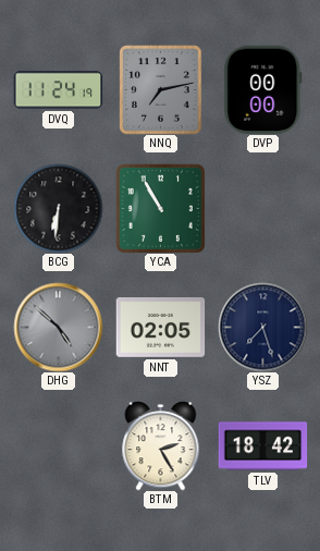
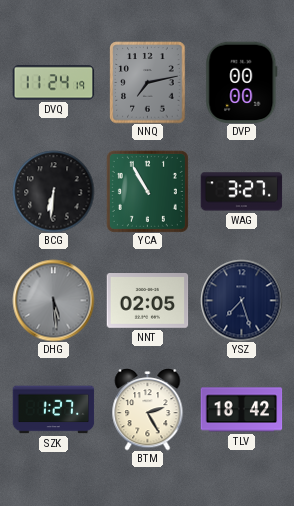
WAG: none -> 3:27 (241, 192)
DHG: 4:52 -> 5:29 (53, 300)
SZK: none -> 1:27 (53, 410)
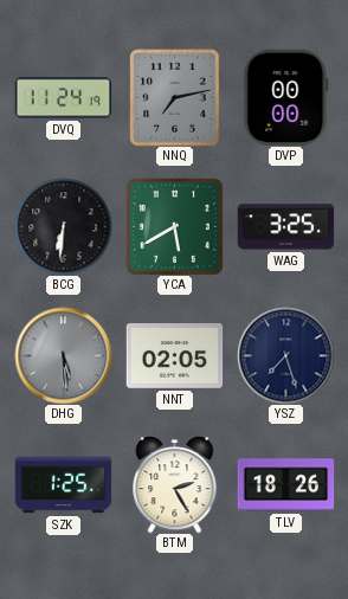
YCA: 10:55 -> 5:40 (174, 226)
WAG: 3:27 -> 3:25 (285, 227)
SZK: 1:27 -> 1:25 (63, 485)
TLV: 18:42 -> 18:26 (285, 485)
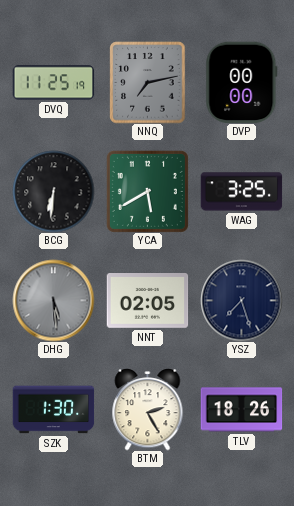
DVQ: 11:24 -> 11:25 (53, 83)
SZK: 1:25 -> 1:30 (53, 410)
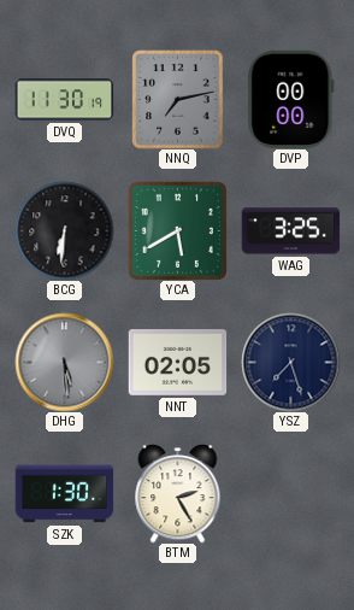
DVQ: 11:25 -> 11:30 (64, 100)
TLV: 18:26 -> none (241, 410)
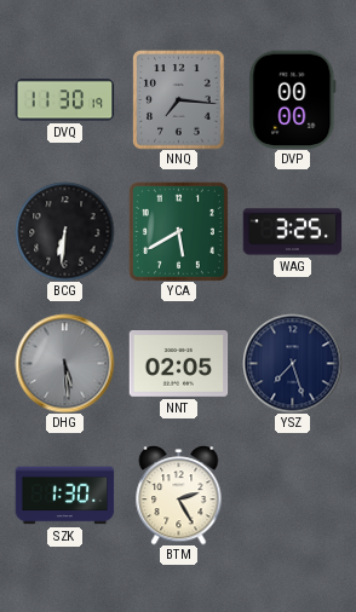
NNQ: 7:13 -> 7:16 (179, 99)
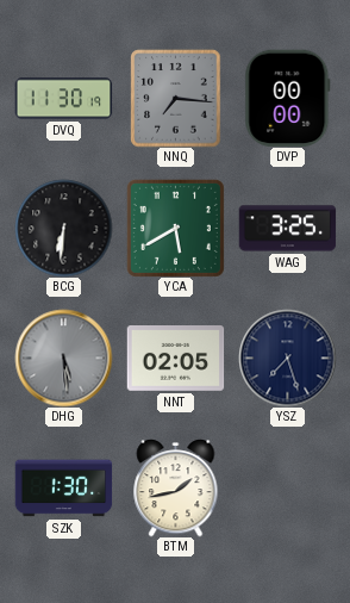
BTM: 2:25 -> 1:43 (176, 489)
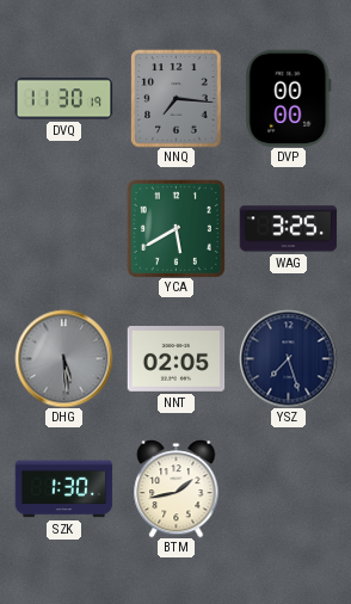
BCG: 6:31 -> none (63, 228)
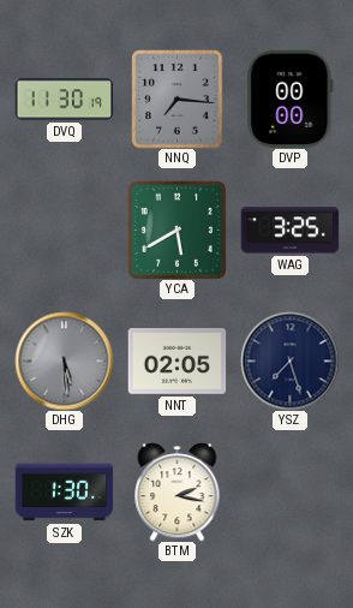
BTM: 1:43 -> 2:17 (178, 493)
